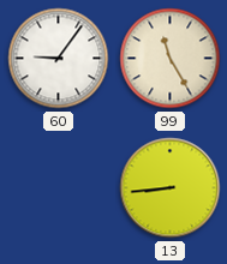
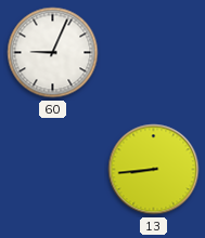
60: 9:06 -> 9:04 (53, 53)
99: 11:25 -> none (171, 59)
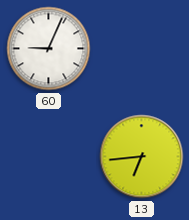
13: 8:44 -> 6:44 (142, 157)
